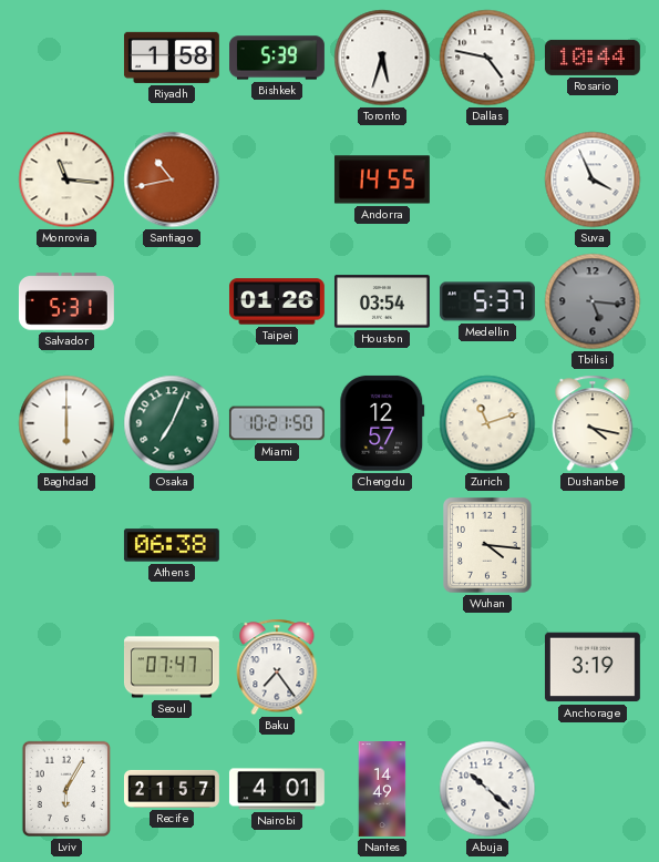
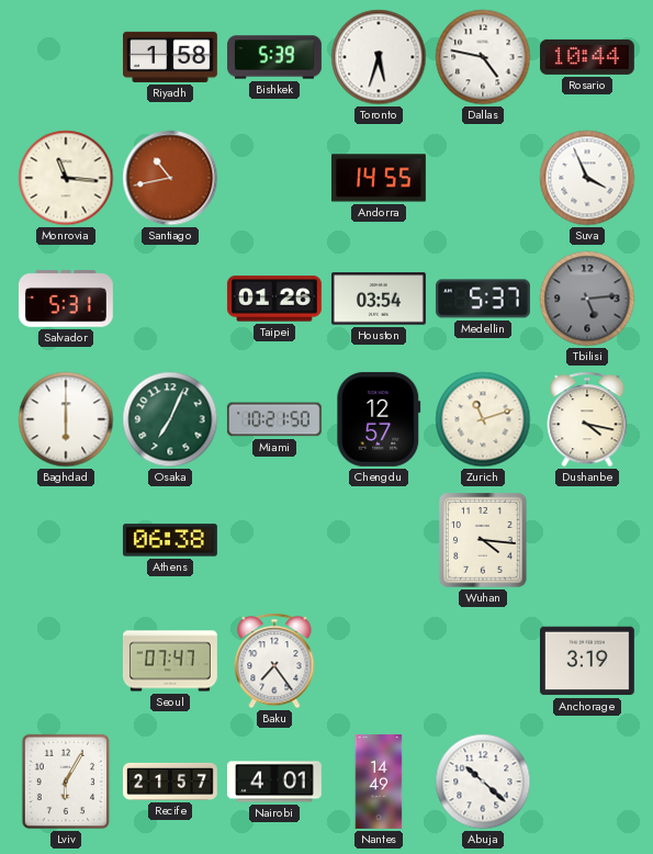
Tbilisi: 5:16 -> 5:14 (587, 299)
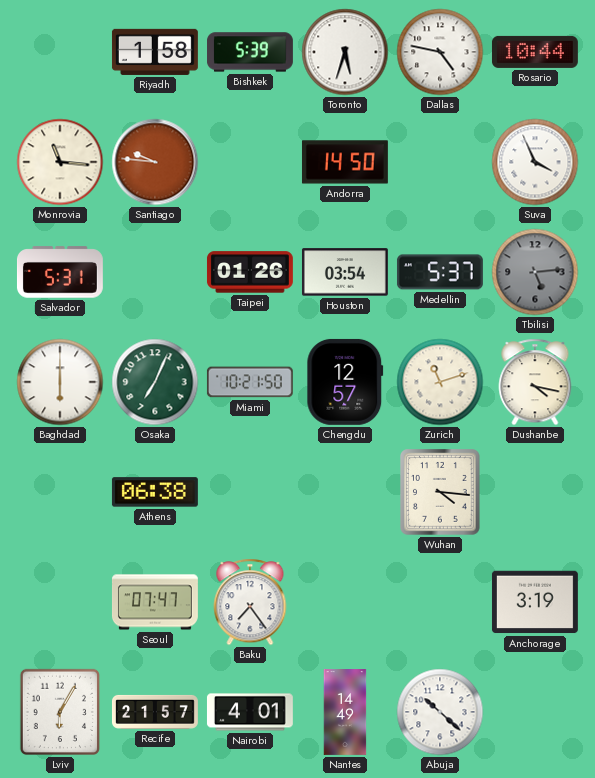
Santiago: 10:43 -> 9:46 (155, 162)
Andorra: 14:55 -> 14:50 (345, 162)
